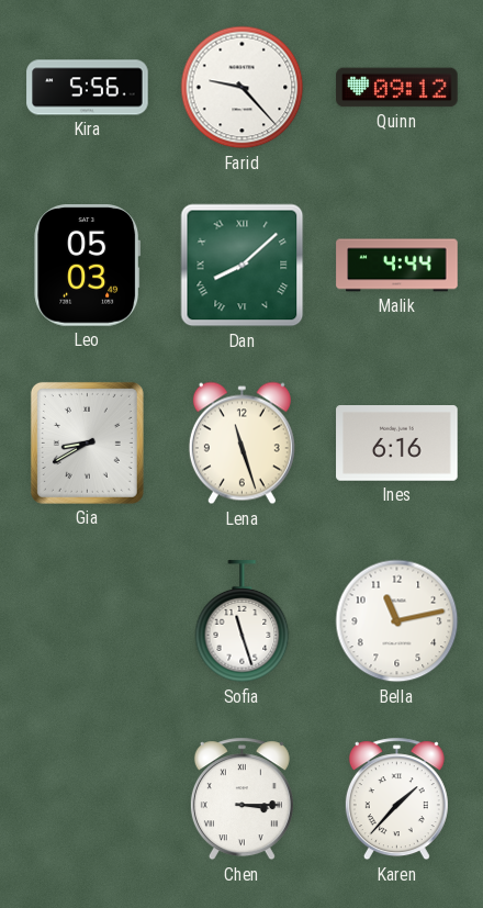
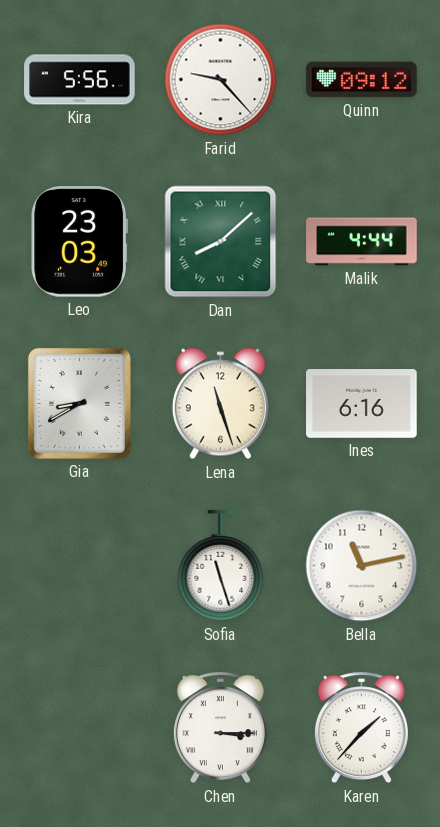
Leo: 05:03 -> 23:03 (80, 242)
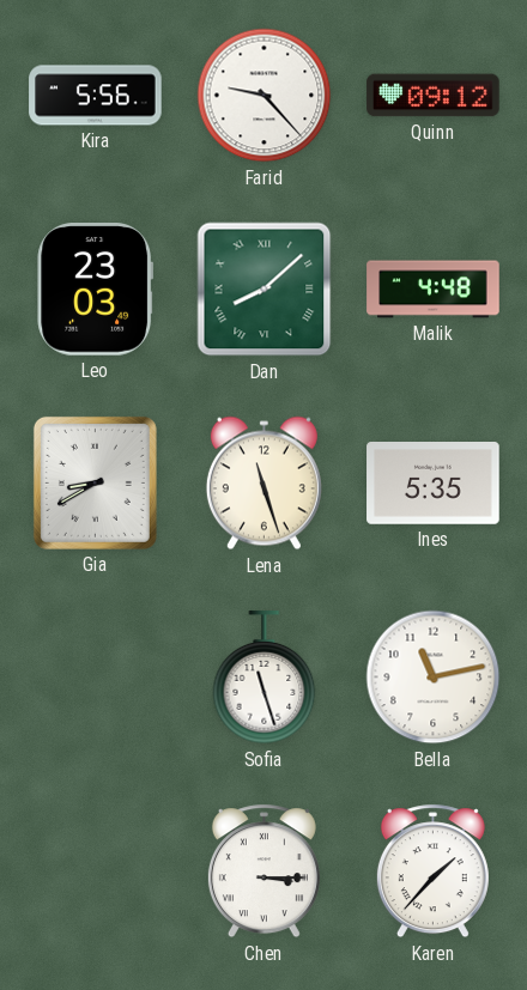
Malik: 4:44 -> 4:48 (434, 290)
Ines: 6:16 -> 5:35 (434, 484)
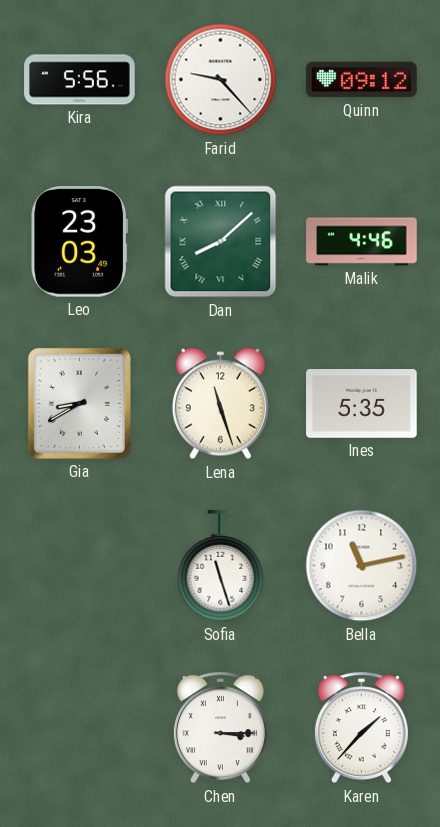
Malik: 4:48 -> 4:46 (362, 242)
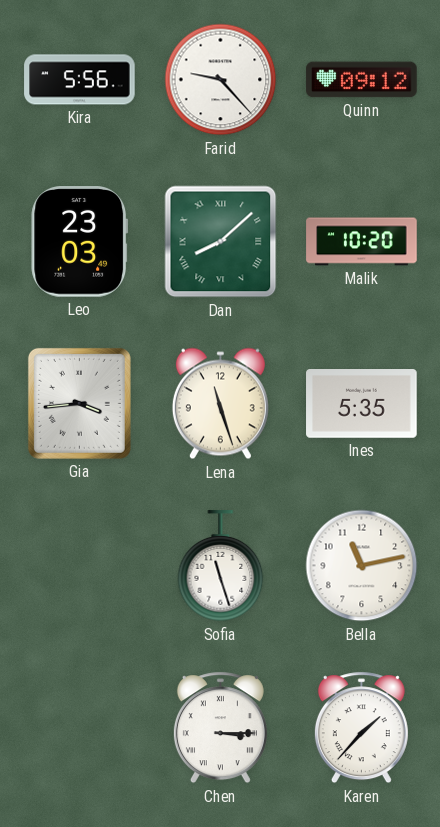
Malik: 4:46 -> 10:20 (362, 242)
Gia: 8:40 -> 3:44 (79, 403)
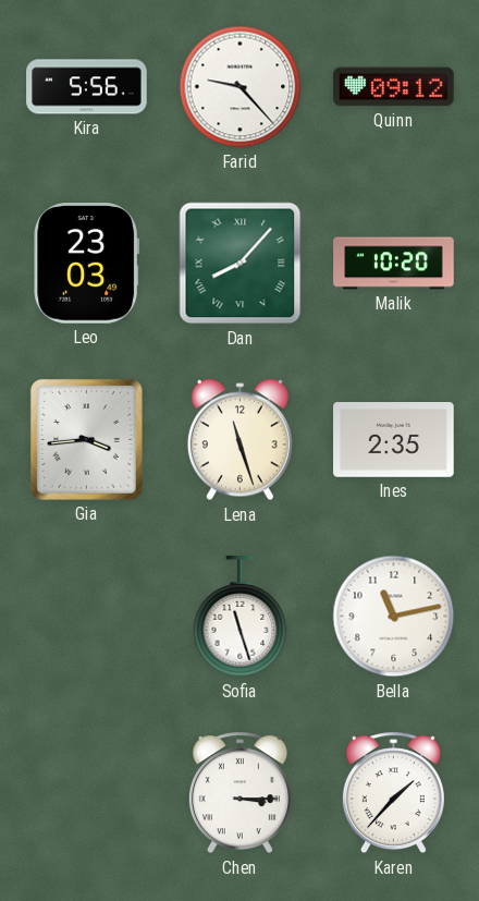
Dan: 8:08 -> 8:07 (241, 264)
Ines: 5:35 -> 2:35 (394, 440)
